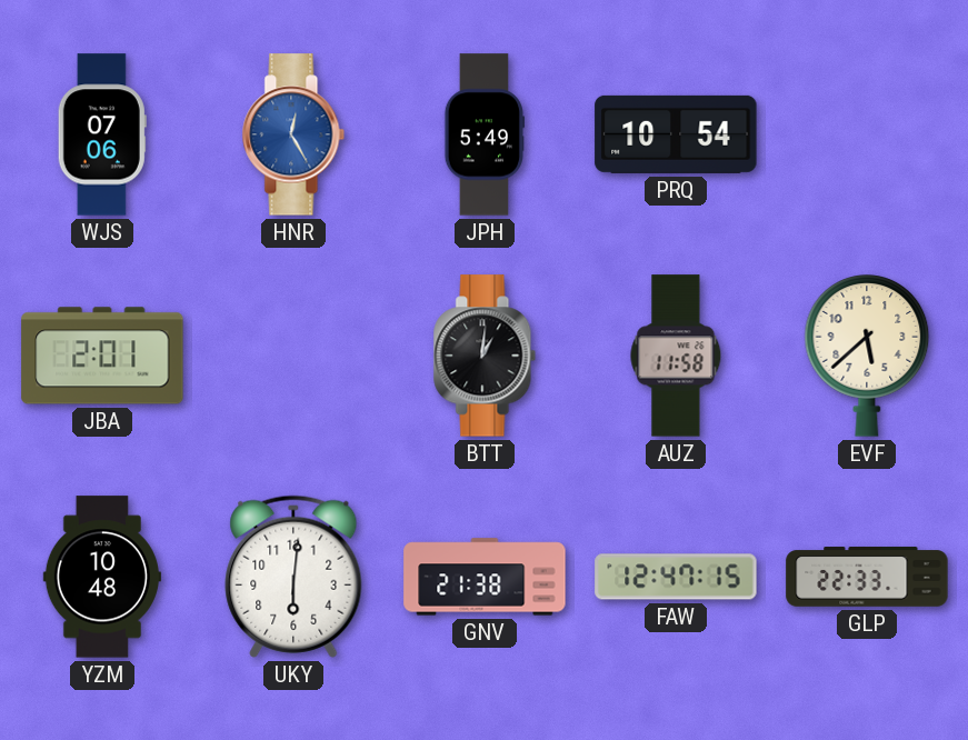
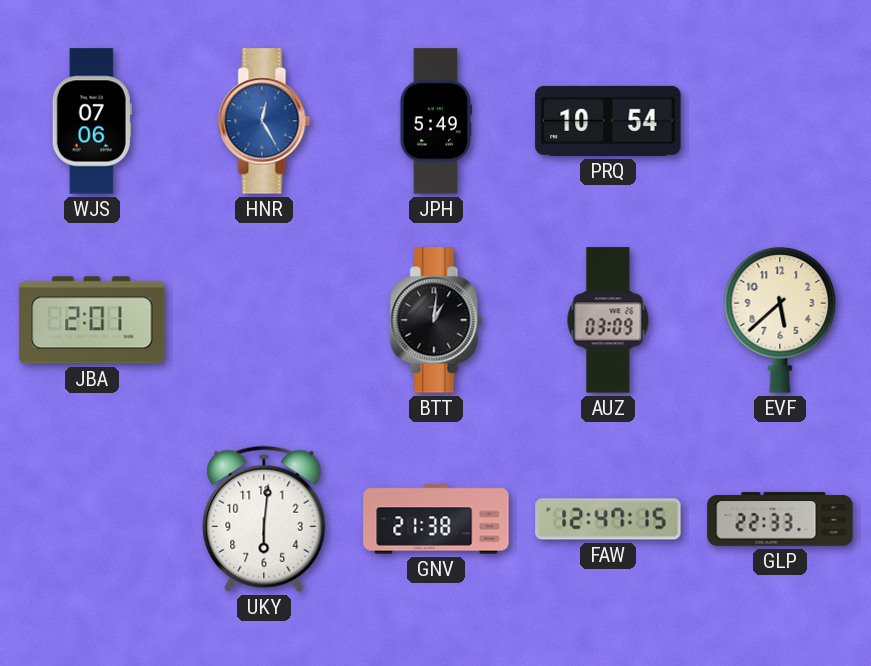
AUZ: 11:58 -> 03:09 (608, 320)
YZM: 10:48 -> none (102, 577)
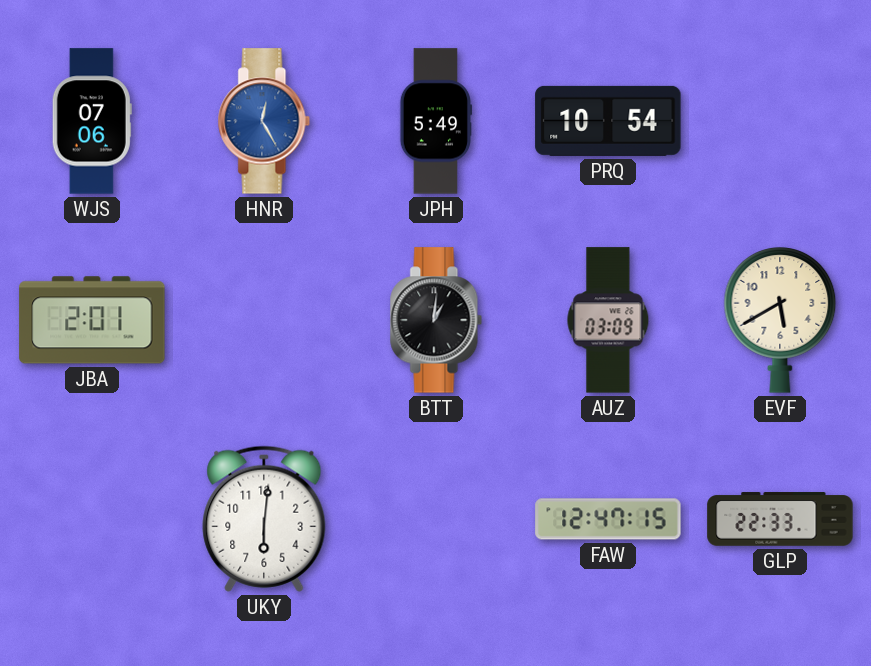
EVF: 5:38 -> 5:40 (780, 320)
GNV: 21:38 -> none (436, 519)
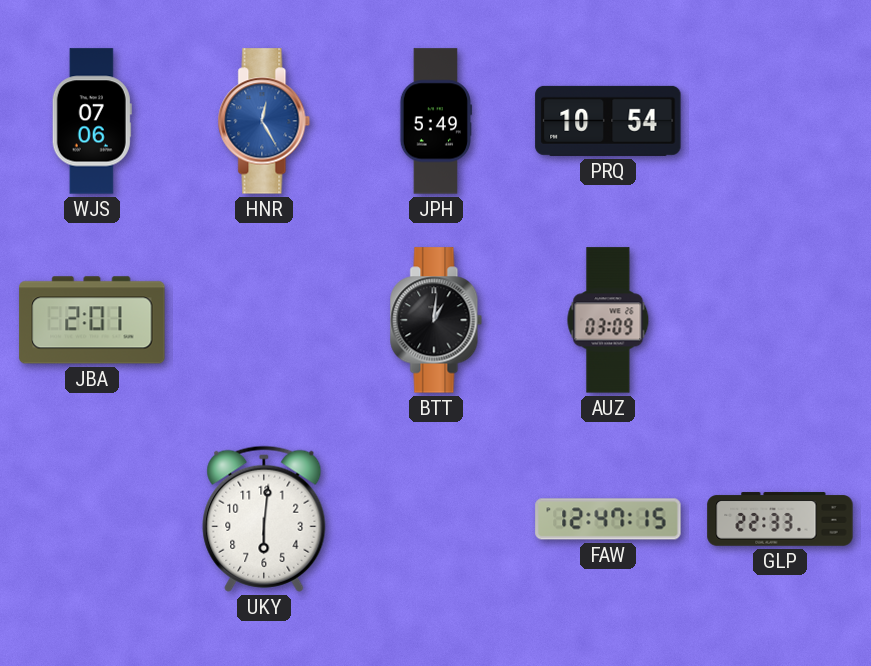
EVF: 5:40 -> none (780, 320)
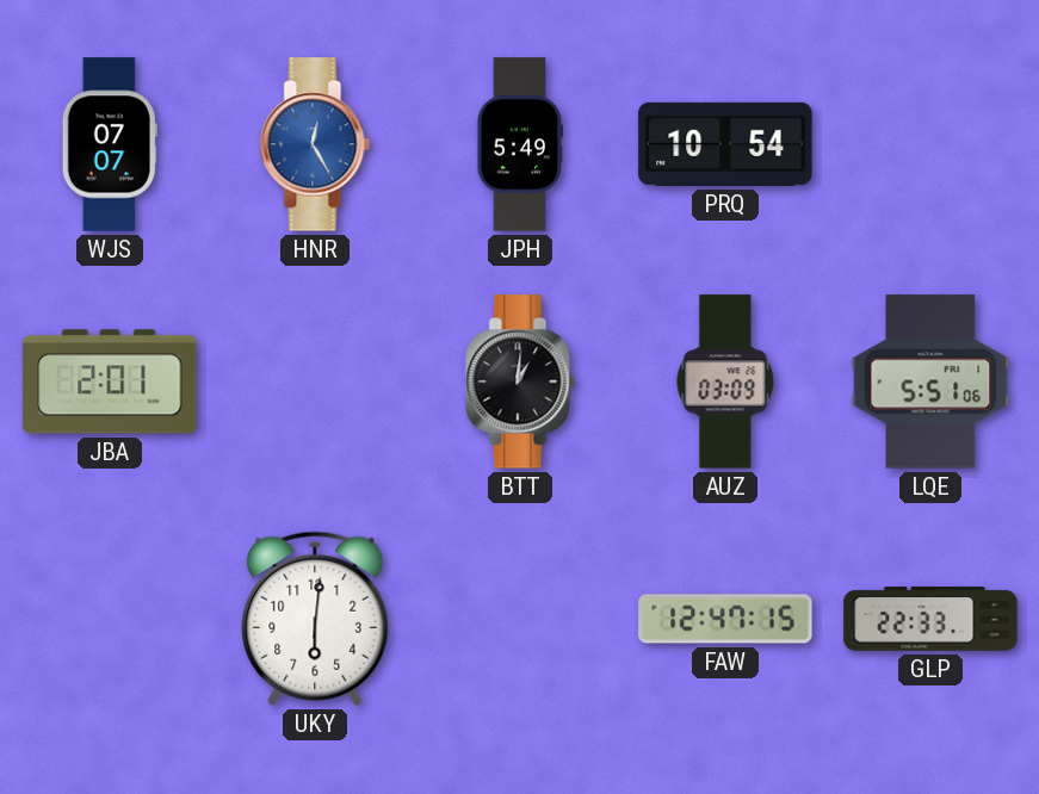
WJS: 07:06 -> 07:07 (110, 144)
LQE: none -> 5:51 (930, 382)
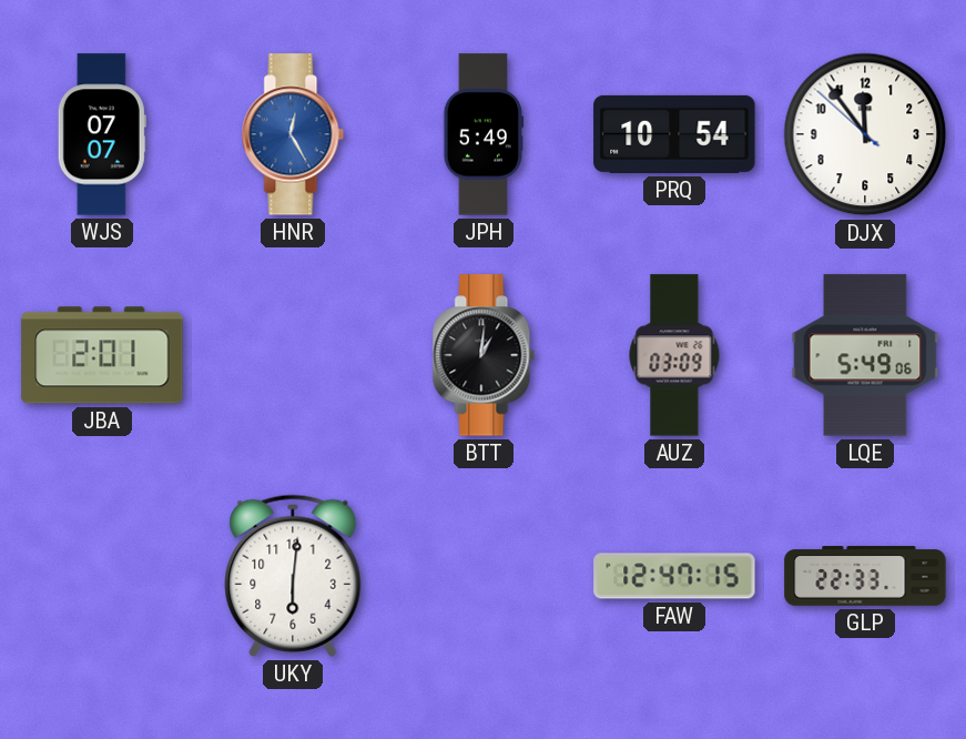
DJX: none -> 11:53 (865, 134)
LQE: 5:51 -> 5:49 (865, 355)
